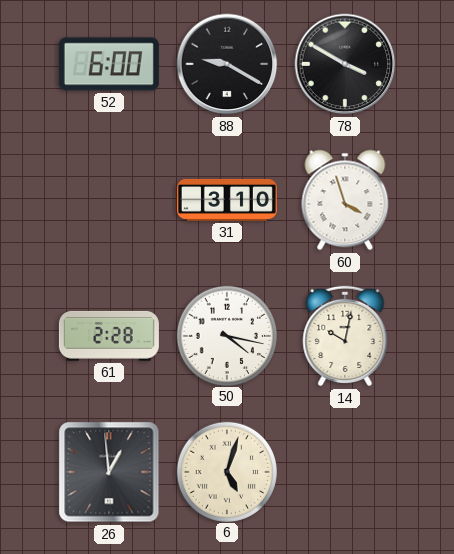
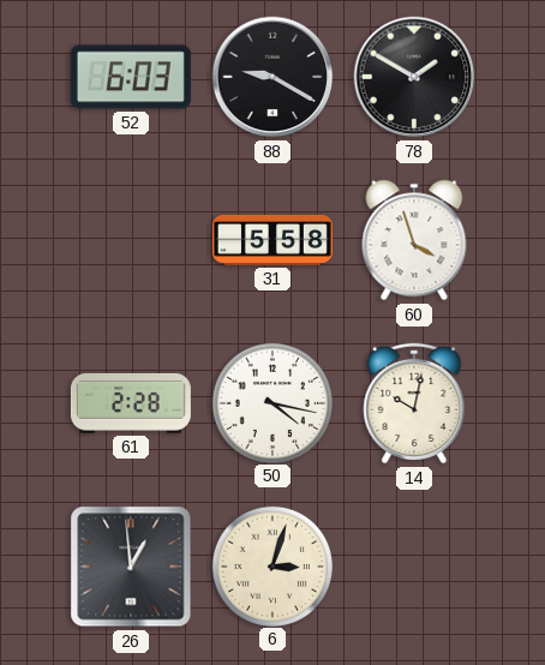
52: 6:00 -> 6:03 (131, 77)
78: 3:50 -> 1:50 (414, 77)
31: 3:10 -> 5:58 (272, 240)
6: 5:03 -> 3:03 (271, 565)
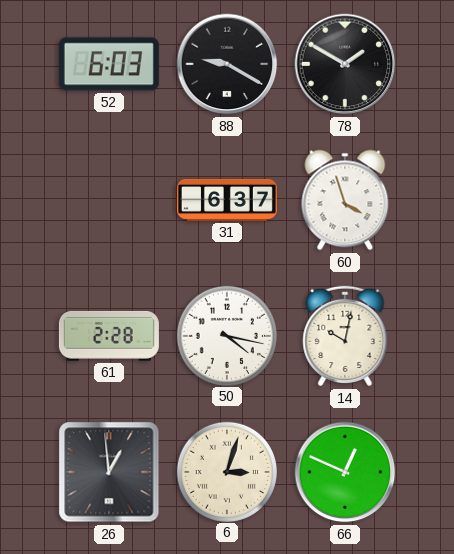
31: 5:58 -> 6:37 (227, 200)
66: none -> 12:49 (345, 472)
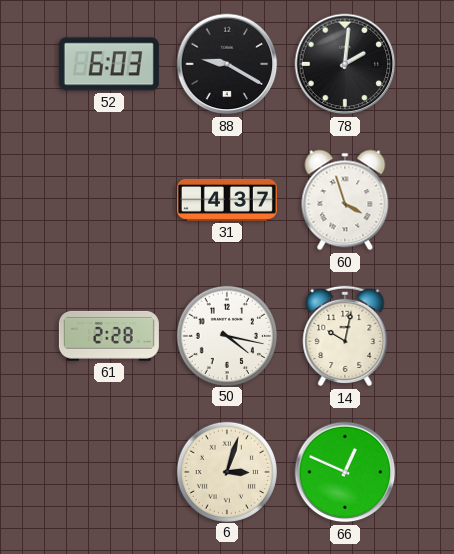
78: 1:50 -> 2:01 (345, 64)
31: 6:37 -> 4:37 (227, 200)
26: 12:59 -> none (109, 472)
